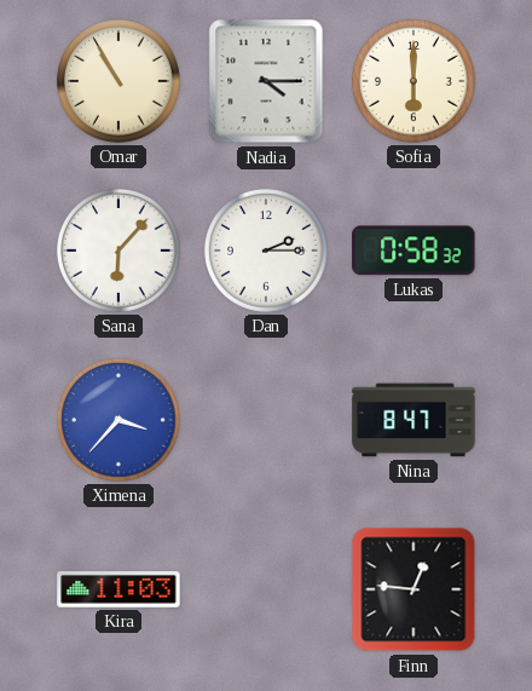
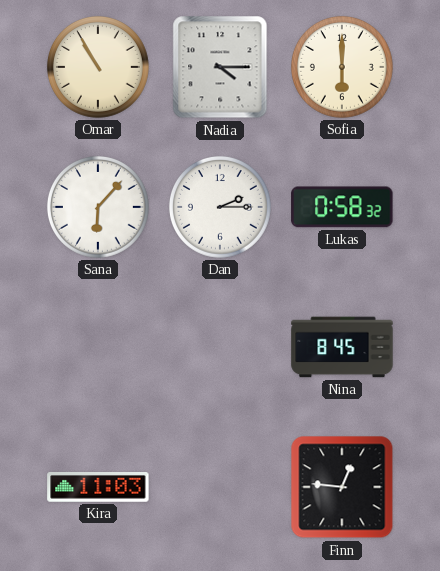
Ximena: 3:37 -> none (118, 420)
Nina: 8:47 -> 8:45 (342, 347)
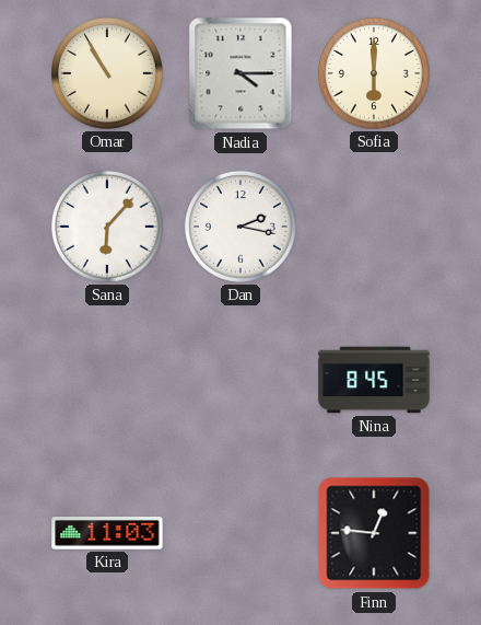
Dan: 2:15 -> 2:17 (241, 227)
Lukas: 0:58 -> none (342, 207)
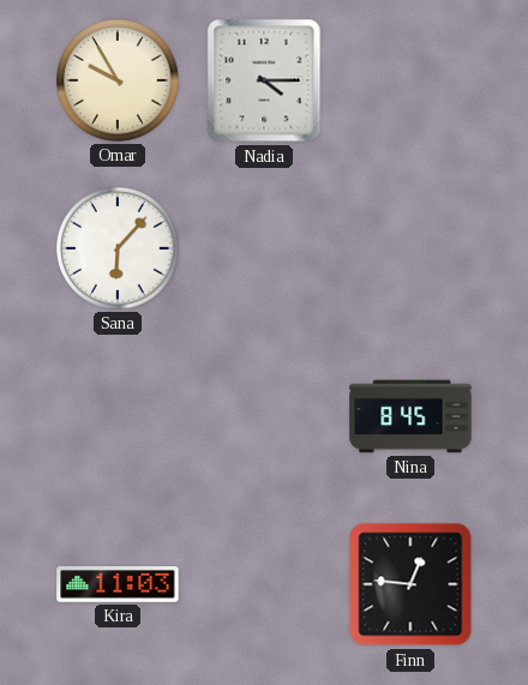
Omar: 10:55 -> 9:55 (118, 80)
Sofia: 6:00 -> none (374, 73)
Dan: 2:17 -> none (241, 227)
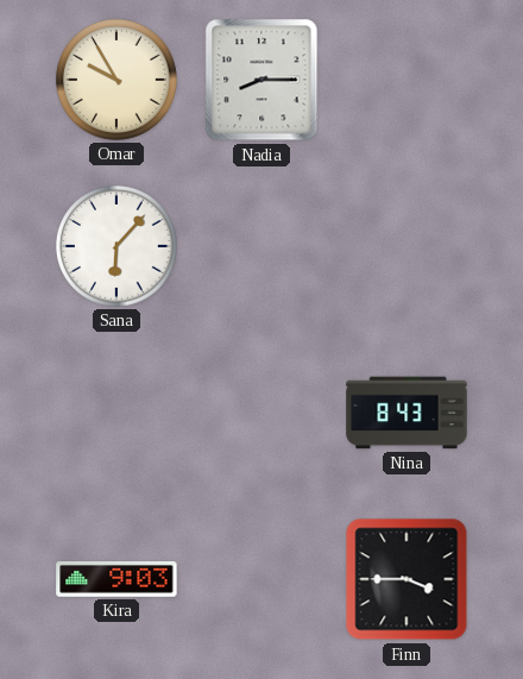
Nadia: 4:15 -> 8:15 (261, 80)
Nina: 8:45 -> 8:43 (407, 413)
Kira: 11:03 -> 9:03 (116, 580)
Finn: 12:46 -> 3:45 (407, 579)
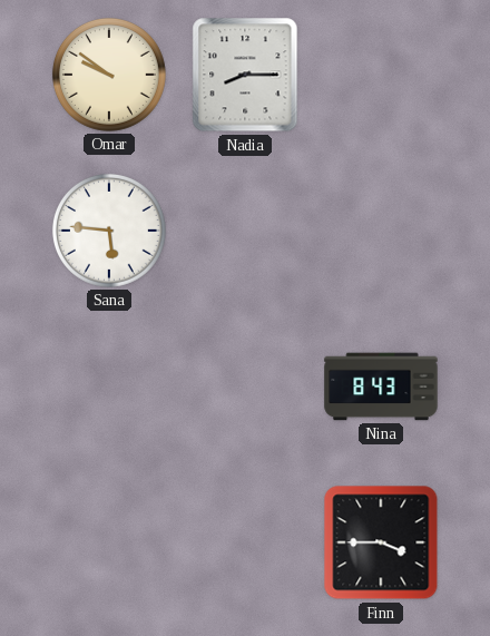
Omar: 9:55 -> 9:51 (109, 75)
Sana: 6:07 -> 5:46 (109, 231)
Kira: 9:03 -> none (116, 580)
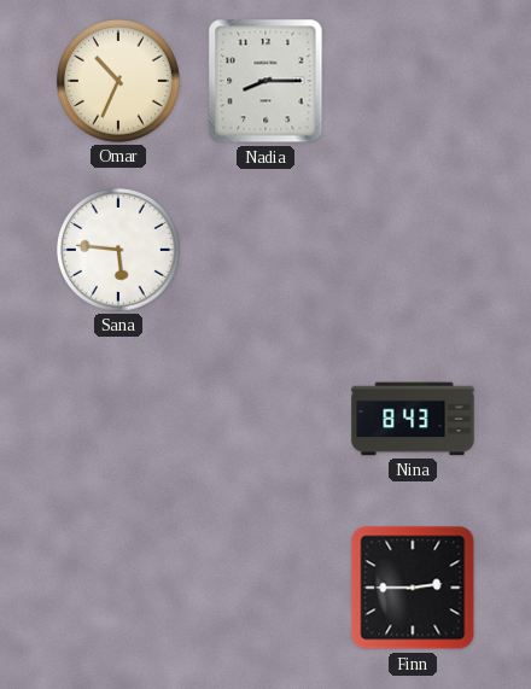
Omar: 9:51 -> 10:34 (118, 81)
Finn: 3:45 -> 2:45 (413, 588)
